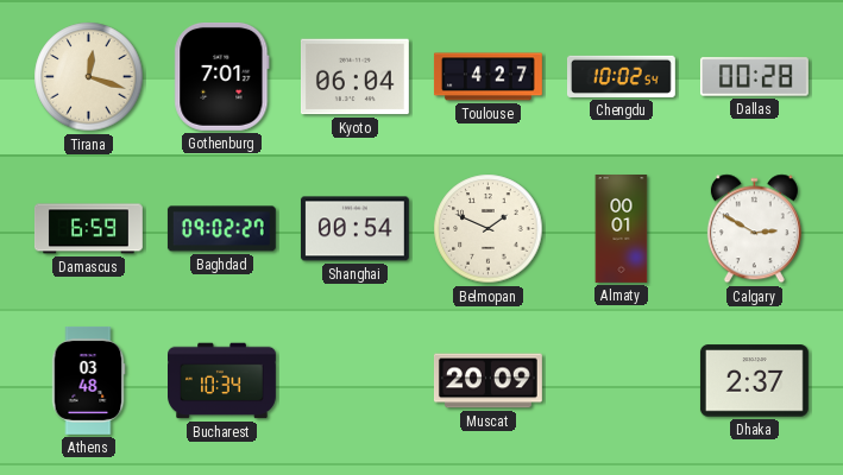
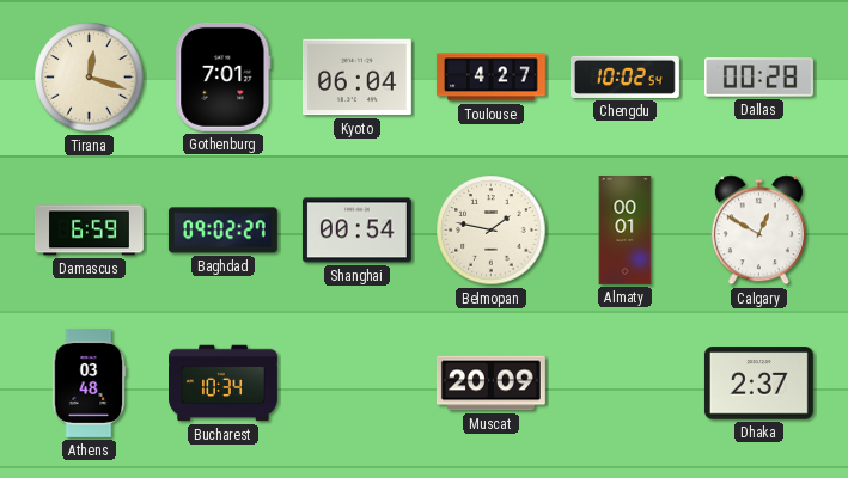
Belmopan: 1:49 -> 1:47 (492, 231)
Calgary: 2:50 -> 12:50 (758, 231)
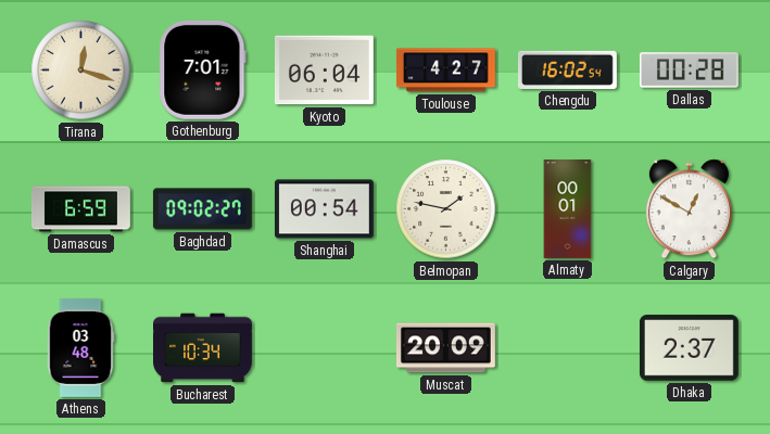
Chengdu: 10:02 -> 16:02 (567, 69)
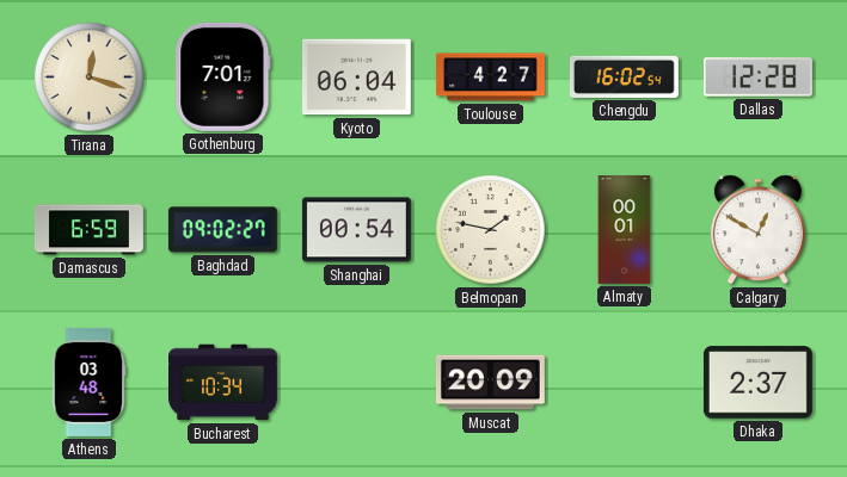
Dallas: 00:28 -> 12:28 (757, 78)
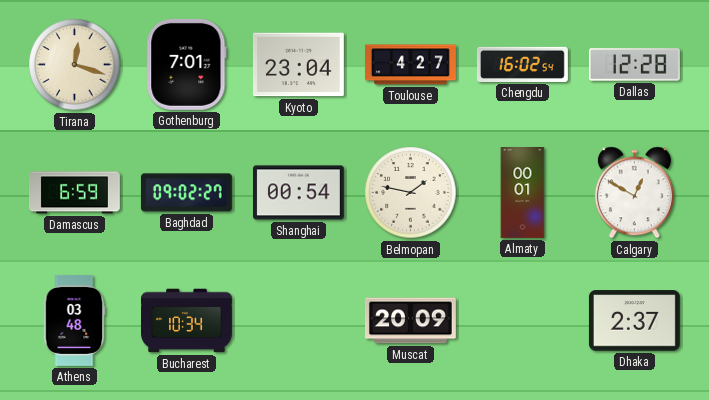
Kyoto: 06:04 -> 23:04 (298, 65)
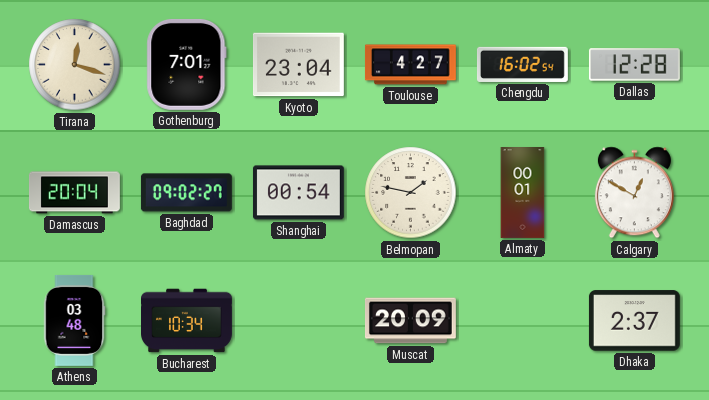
Damascus: 6:59 -> 20:04 (74, 193)
